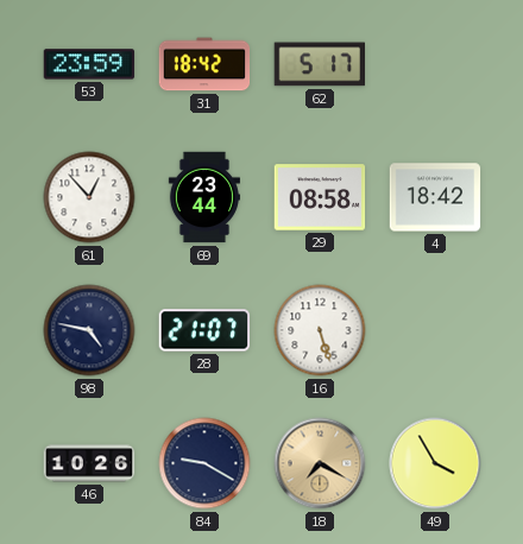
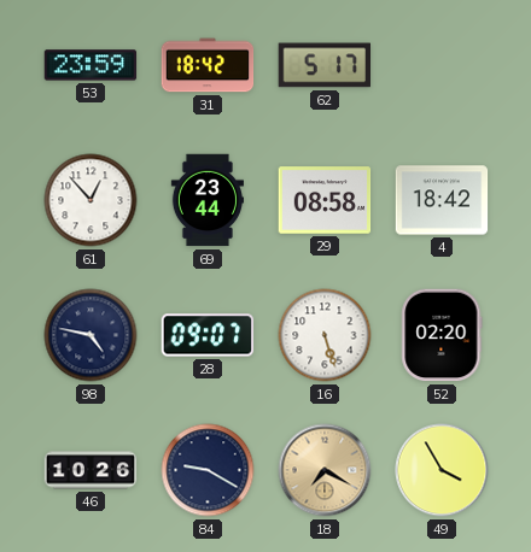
28: 21:07 -> 09:07 (208, 335)
52: none -> 02:20 (442, 335)
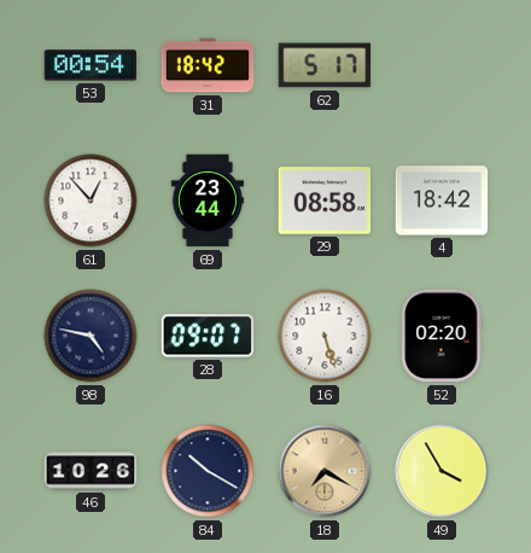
53: 23:59 -> 00:54 (91, 65)
84: 9:20 -> 10:20 (208, 471)
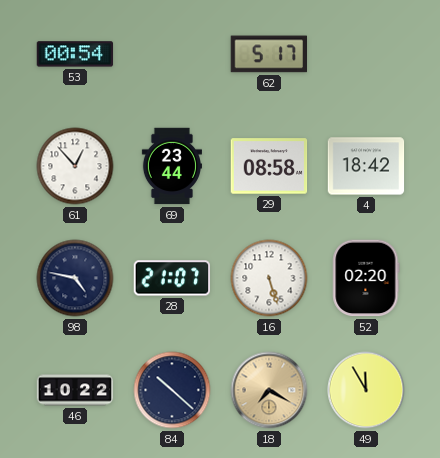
31: 18:42 -> none (208, 65)
28: 09:07 -> 21:07 (172, 278)
46: 10:26 -> 10:22 (75, 390)
84: 10:20 -> 10:22 (172, 390)
49: 3:55 -> 11:55 (366, 390)
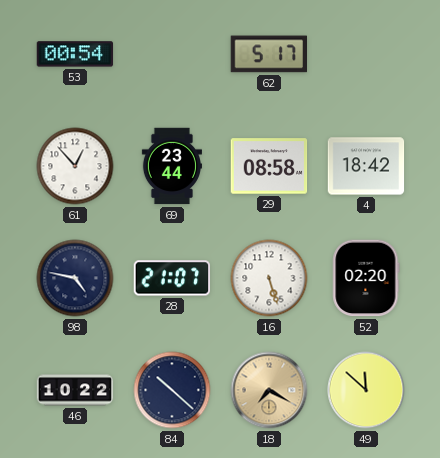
49: 11:55 -> 11:52 (366, 390)
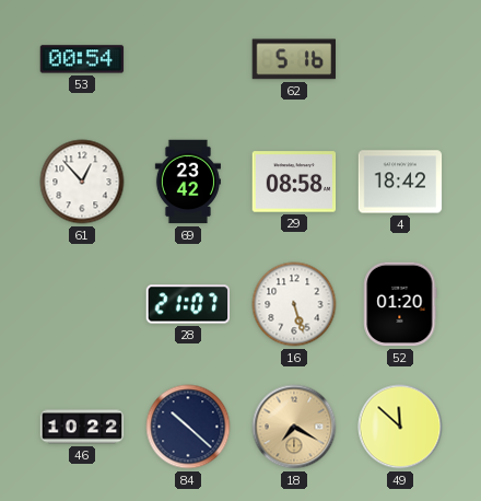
62: 5:17 -> 5:16 (294, 59)
69: 23:44 -> 23:42 (188, 182)
98: 4:47 -> none (75, 278)
52: 02:20 -> 01:20 (400, 304)
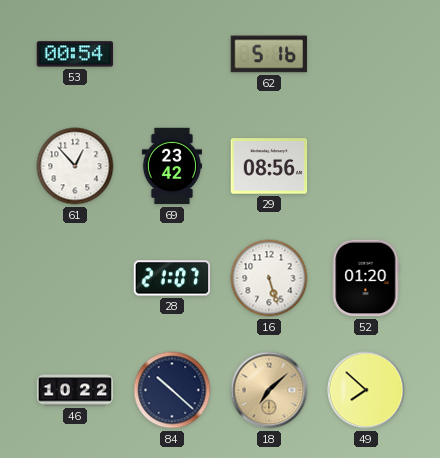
29: 08:58 -> 08:56 (269, 166)
4: 18:42 -> none (400, 182)
18: 7:20 -> 7:08 (269, 390)
49: 11:52 -> 7:52 (366, 390)
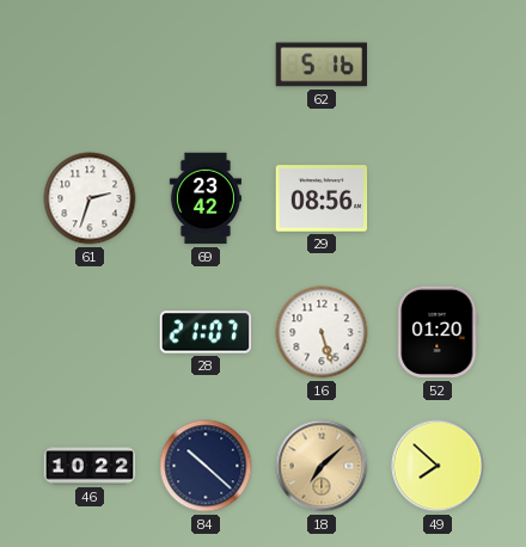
53: 00:54 -> none (75, 54)
61: 12:53 -> 2:33 (90, 198)
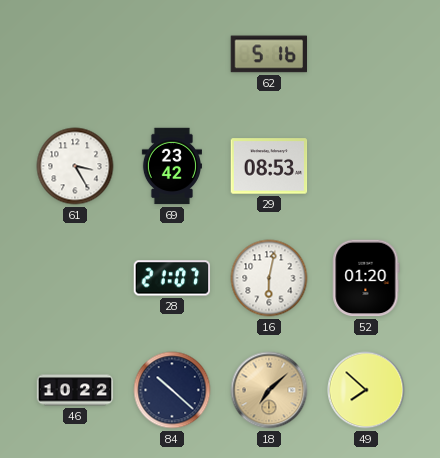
61: 2:33 -> 3:25 (75, 166)
29: 08:56 -> 08:53 (269, 166)
16: 5:27 -> 6:02 (269, 278)
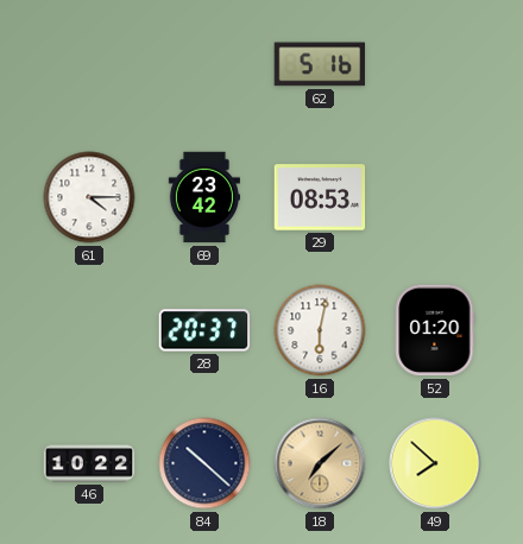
61: 3:25 -> 4:15 (89, 197)
28: 21:07 -> 20:37 (204, 330)
